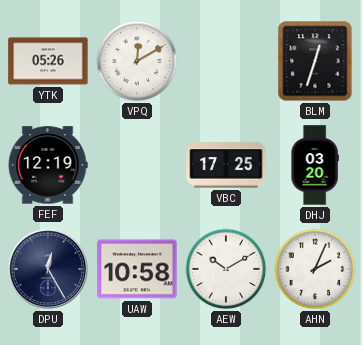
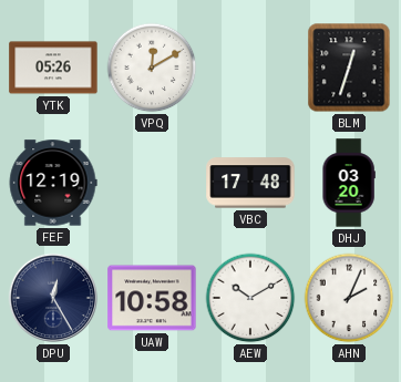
VBC: 17:25 -> 17:48 (250, 183)
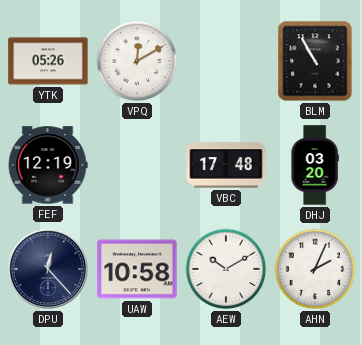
BLM: 12:33 -> 10:55 (315, 61)
DPU: 12:25 -> 12:23 (48, 269)
